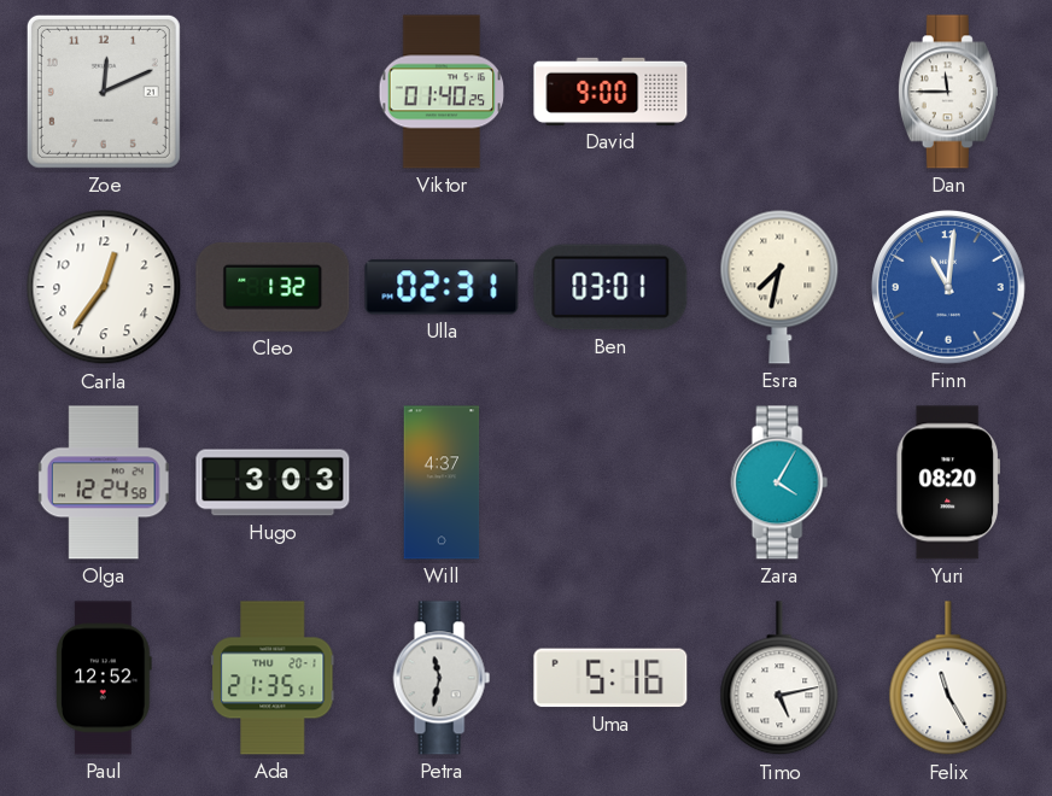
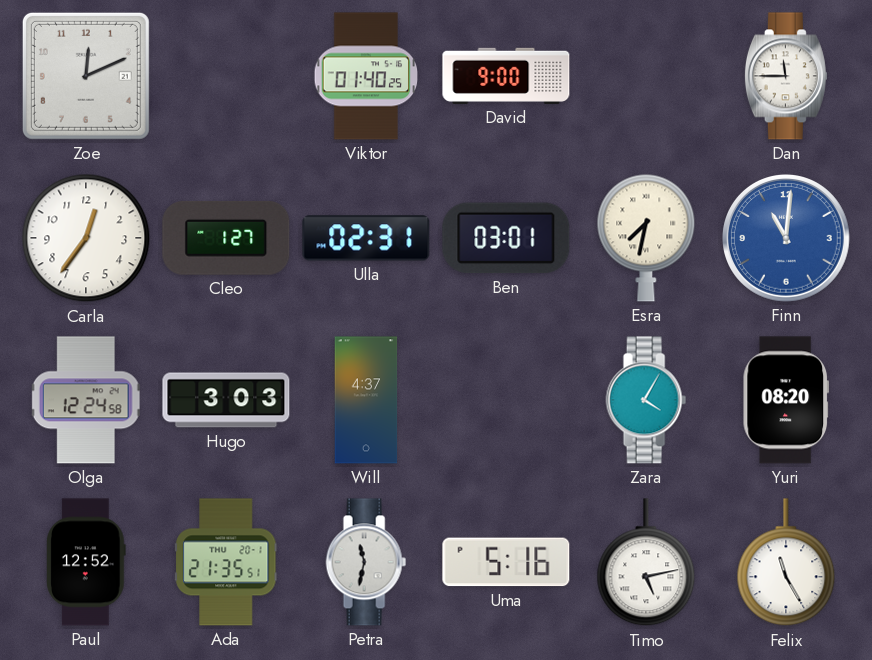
Cleo: 1:32 -> 1:27 (226, 238)
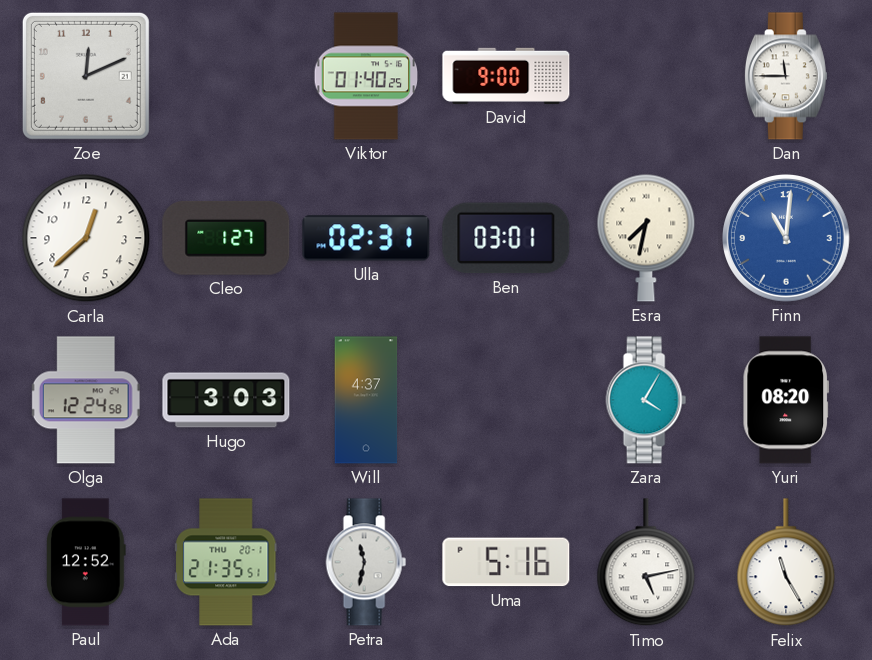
Carla: 12:36 -> 12:38 (86, 238)
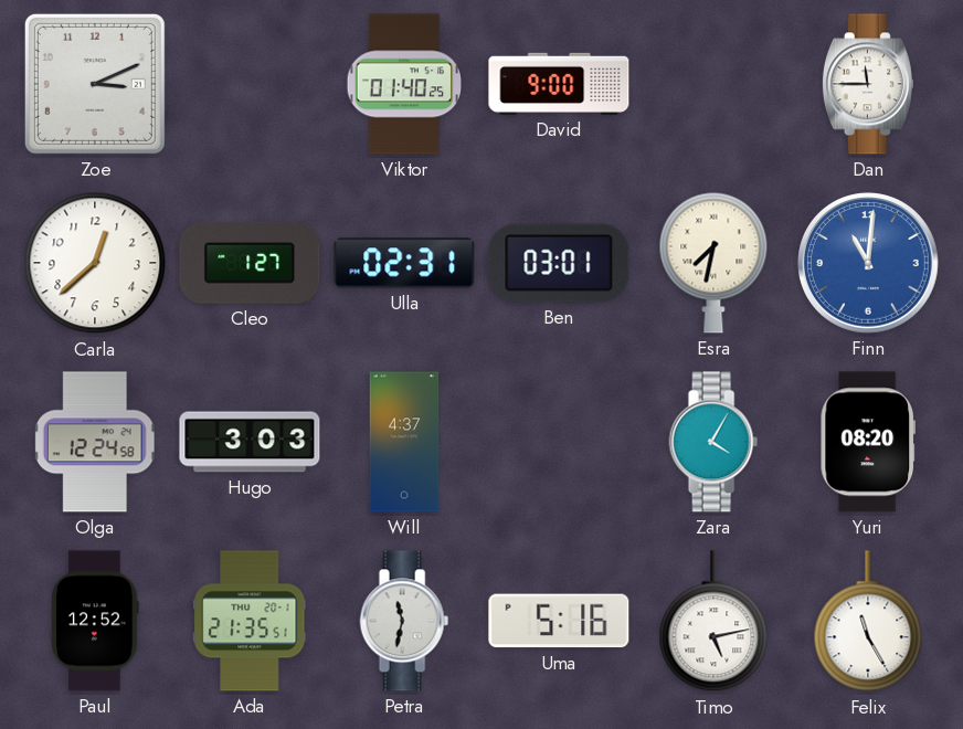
Zoe: 12:11 -> 3:11 (95, 84)
